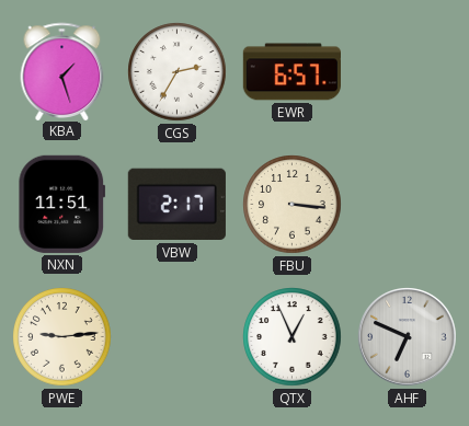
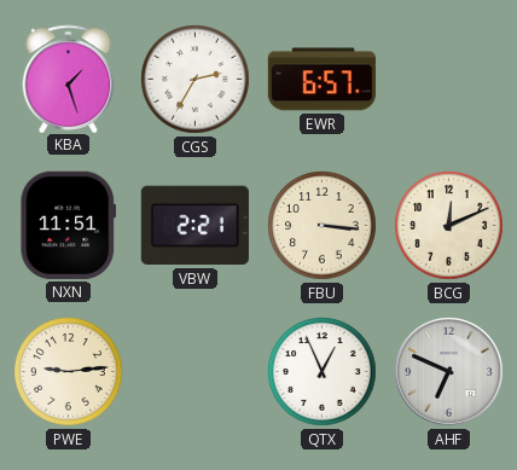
VBW: 2:17 -> 2:21 (194, 226)
BCG: none -> 12:11 (449, 226)
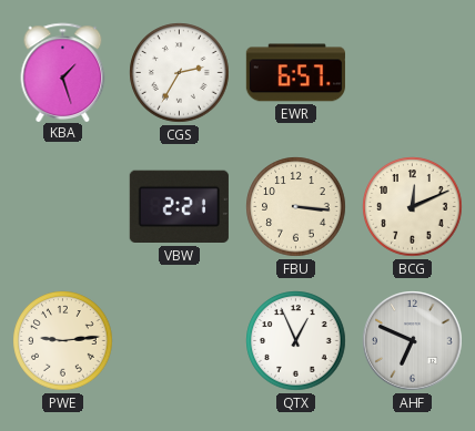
NXN: 11:51 -> none (69, 225)
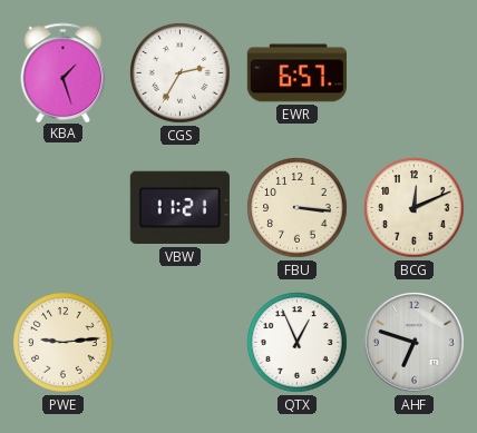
VBW: 2:21 -> 11:21 (179, 208)
AHF: 6:49 -> 6:48 (415, 343)
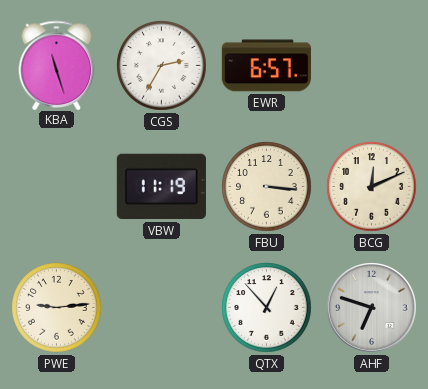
KBA: 1:27 -> 11:27 (57, 65)
VBW: 11:21 -> 11:19 (161, 187)
QTX: 12:56 -> 12:53 (267, 308)
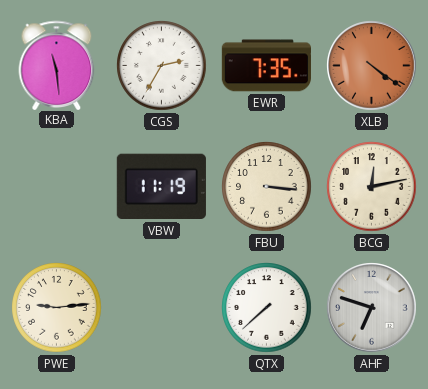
KBA: 11:27 -> 11:29 (57, 65)
EWR: 6:57 -> 7:35 (266, 66)
XLB: none -> 4:21 (372, 66)
BCG: 12:11 -> 12:13 (372, 187)
QTX: 12:53 -> 7:38 (267, 308)
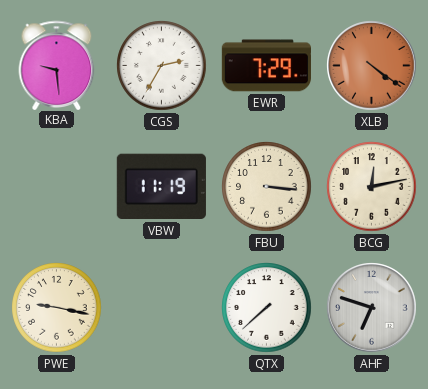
KBA: 11:29 -> 9:29 (57, 65)
EWR: 7:35 -> 7:29 (266, 66)
PWE: 9:14 -> 9:17 (57, 308)
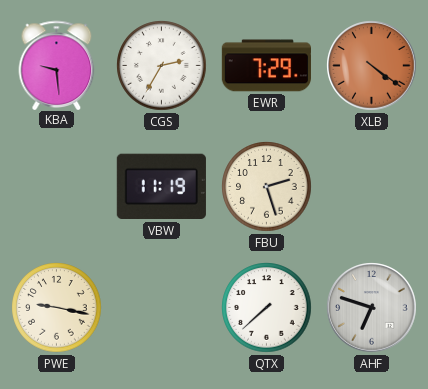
FBU: 3:16 -> 2:27 (267, 187)
BCG: 12:13 -> none (372, 187)
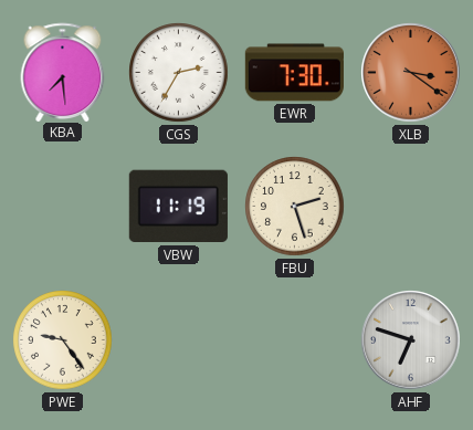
KBA: 9:29 -> 7:29 (63, 72)
EWR: 7:29 -> 7:30 (294, 73)
XLB: 4:21 -> 3:21 (411, 73)
PWE: 9:17 -> 9:24 (63, 340)
QTX: 7:38 -> none (267, 308)
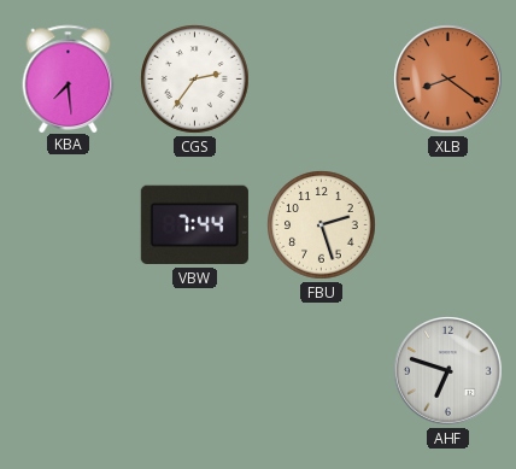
CGS: 2:35 -> 2:36 (195, 80)
EWR: 7:30 -> none (294, 73)
XLB: 3:21 -> 8:21 (448, 80)
VBW: 11:19 -> 7:44 (194, 225)
PWE: 9:24 -> none (63, 340)
